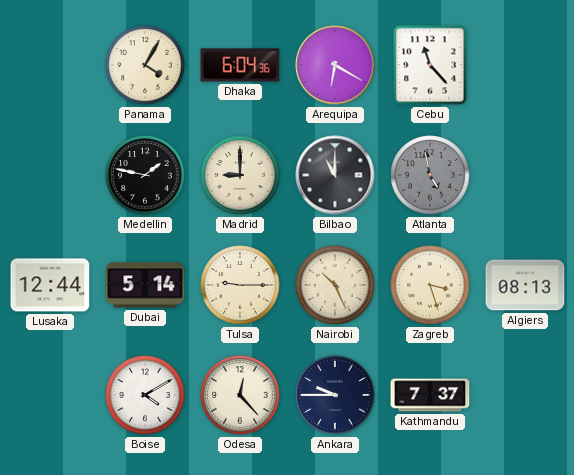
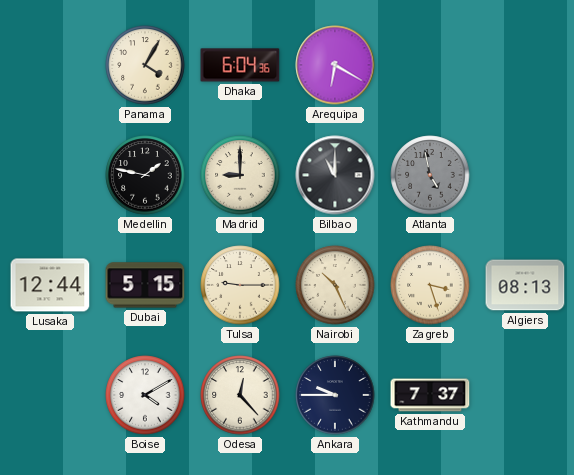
Cebu: 11:23 -> none (430, 65)
Dubai: 5:14 -> 5:15 (145, 285)
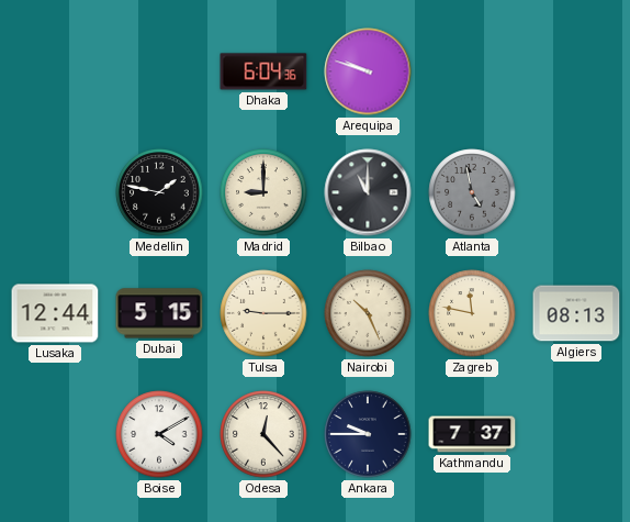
Panama: 4:05 -> none (145, 65)
Arequipa: 6:20 -> 9:48 (368, 71)
Zagreb: 3:27 -> 11:47 (472, 313)
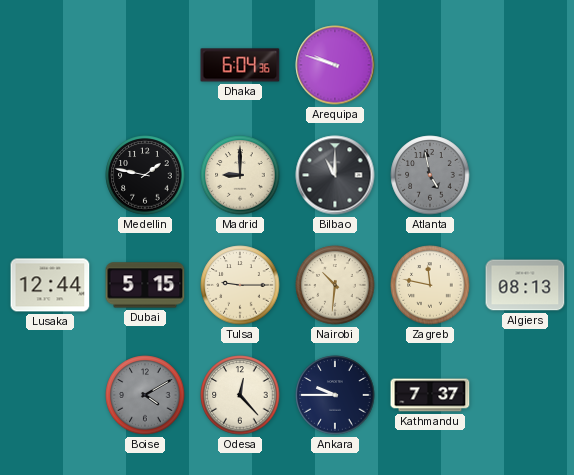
Nairobi: 10:26 -> 10:31 (335, 285)
Boise dial: white -> grey (145, 395)
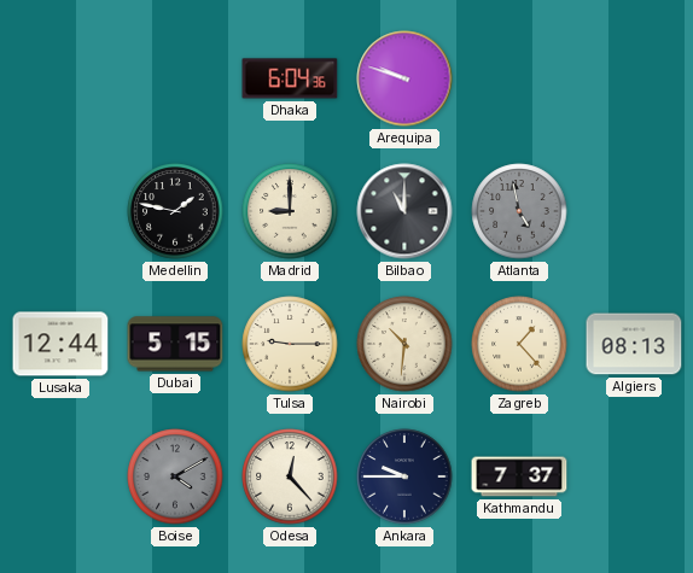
Zagreb: 11:47 -> 1:23 (519, 344)
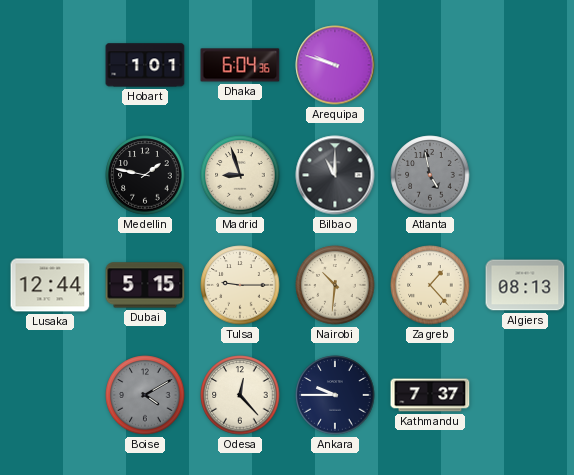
Hobart: none -> 1:01 (145, 65)
Madrid: 9:00 -> 8:57 (240, 175)
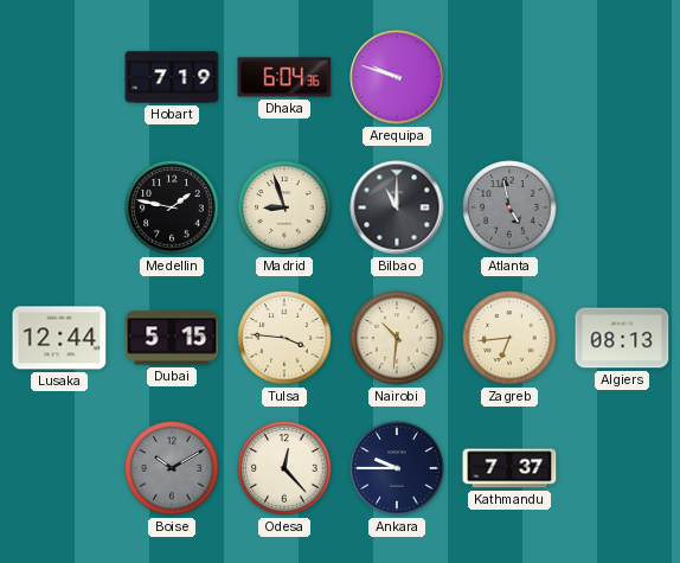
Hobart: 1:01 -> 7:19 (172, 77)
Tulsa: 9:15 -> 3:46 (284, 338)
Zagreb: 1:23 -> 6:44 (509, 338)
Boise: 4:10 -> 10:10 (172, 468)
